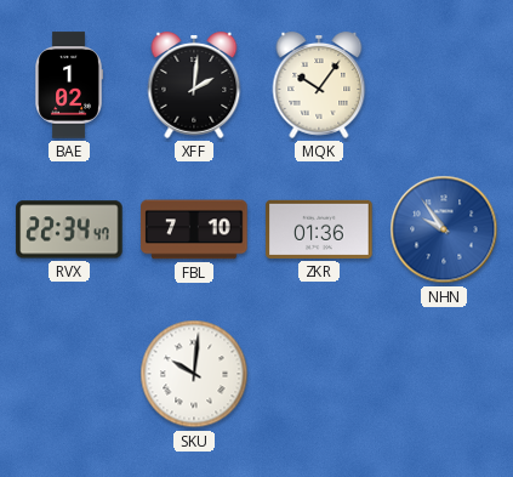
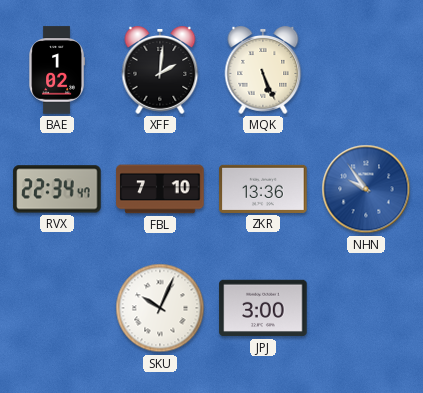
MQK: 10:06 -> 5:26 (263, 71)
ZKR: 01:36 -> 13:36 (263, 189)
SKU: 10:01 -> 10:04 (160, 308)
JPJ: none -> 3:00 (263, 308)
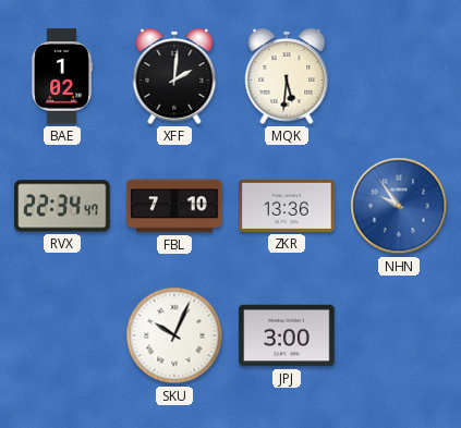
MQK: 5:26 -> 5:31 (287, 77)
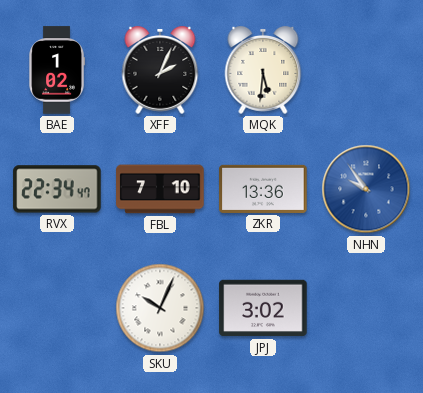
XFF: 2:01 -> 2:04 (160, 71)
JPJ: 3:00 -> 3:02 (263, 308)
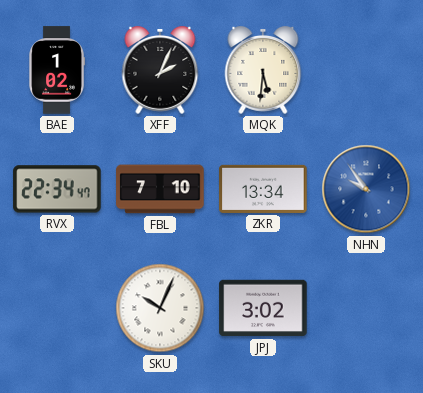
ZKR: 13:36 -> 13:34 (263, 189)
